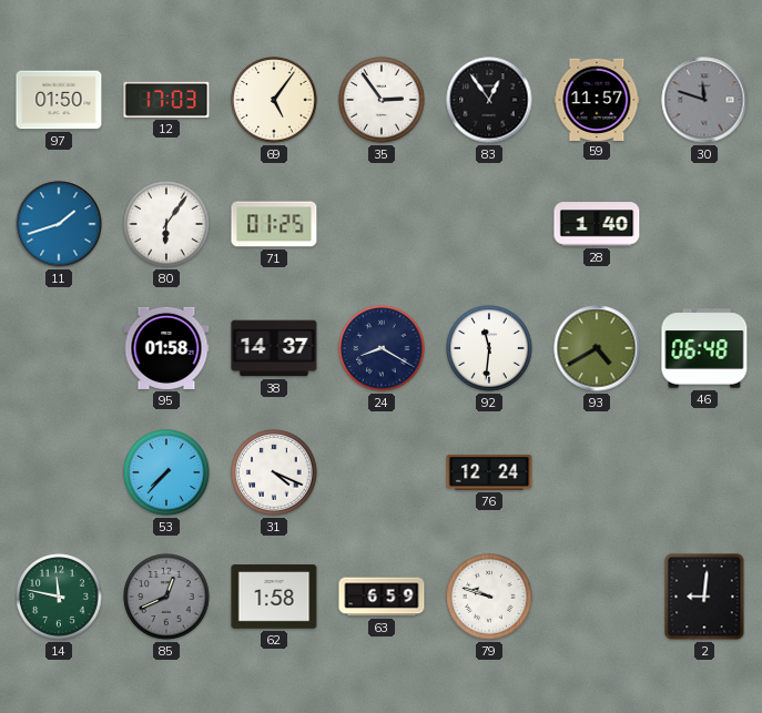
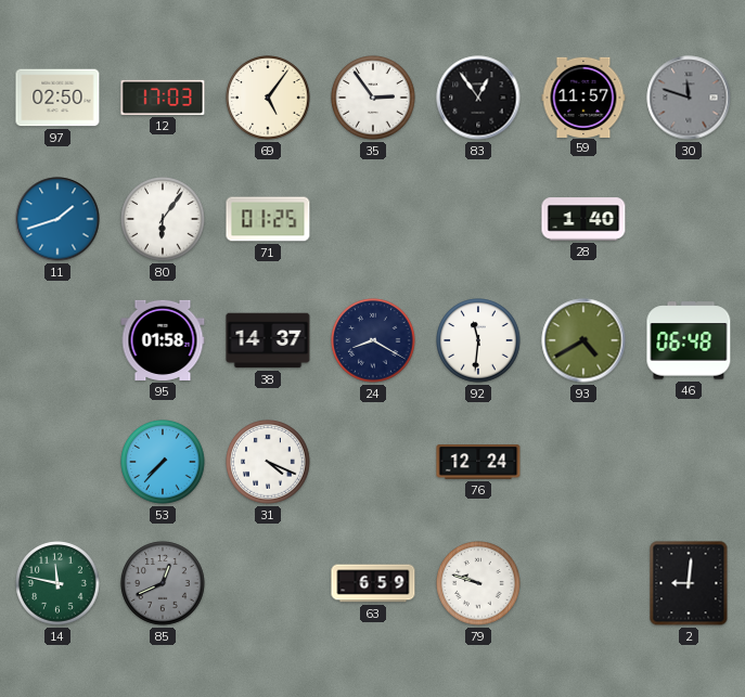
97: 01:50 -> 02:50 (57, 98)
62: 1:58 -> none (274, 597)
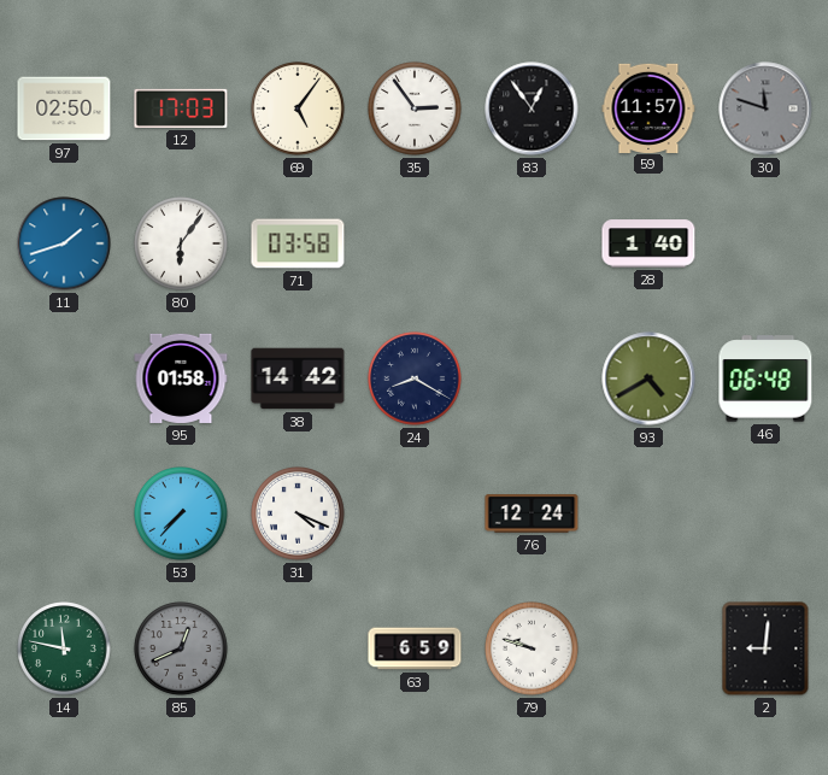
71: 01:25 -> 03:58 (298, 243)
38: 14:37 -> 14:42 (298, 378)
92: 11:31 -> none (478, 340)
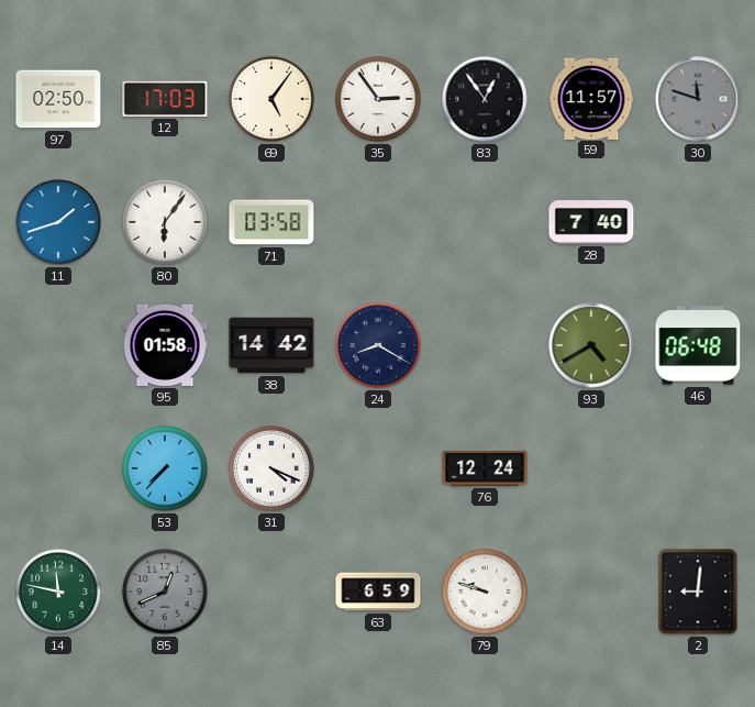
28: 1:40 -> 7:40 (591, 222)
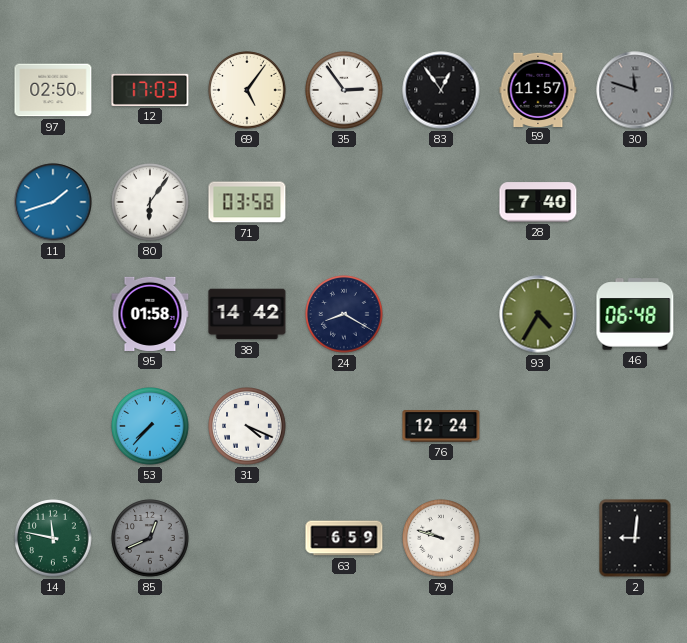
93: 4:40 -> 4:35 (538, 314)
